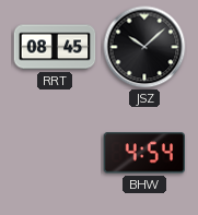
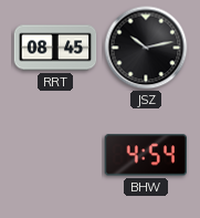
JSZ: 10:08 -> 10:13 (146, 48)
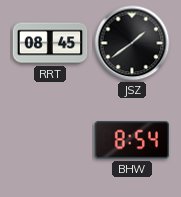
JSZ: 10:13 -> 1:39 (132, 43)
BHW: 4:54 -> 8:54 (131, 140)
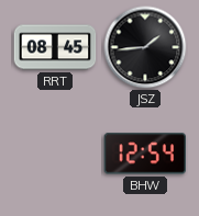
JSZ: 1:39 -> 1:44 (145, 47)
BHW: 8:54 -> 12:54 (144, 154)
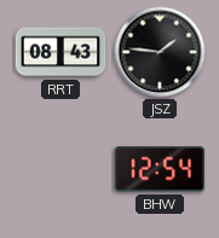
RRT: 08:45 -> 08:43 (60, 52)
JSZ: 1:44 -> 1:46 (160, 52)
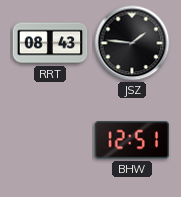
BHW: 12:54 -> 12:51 (131, 140)
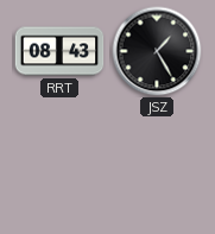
JSZ: 1:46 -> 1:25 (157, 51)
BHW: 12:51 -> none (131, 140)
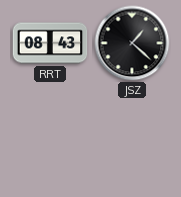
JSZ: 1:25 -> 1:22 (132, 43)
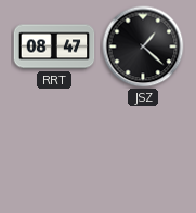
RRT: 08:43 -> 08:47 (54, 46)
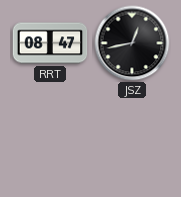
JSZ: 1:22 -> 12:43 (132, 43)
